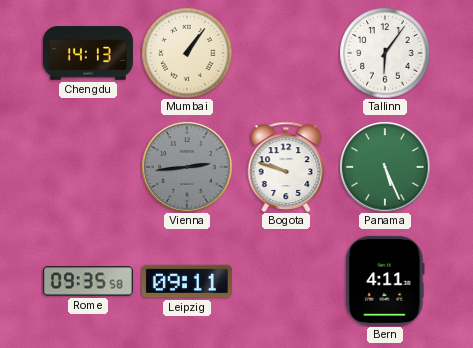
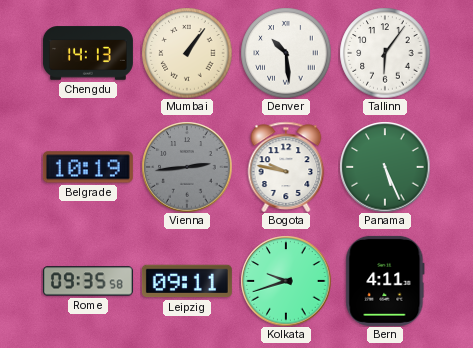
Denver: none -> 10:29 (286, 53)
Belgrade: none -> 10:19 (88, 167)
Bogota: 9:48 -> 9:47 (286, 167)
Kolkata: none -> 9:42 (286, 281)
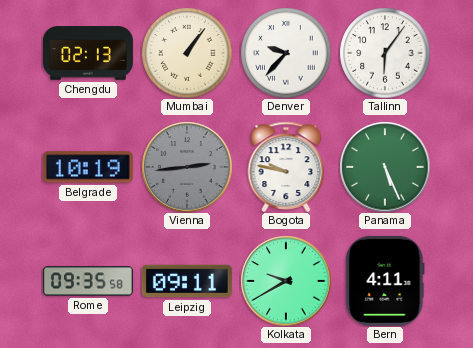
Chengdu: 14:13 -> 02:13 (88, 53)
Denver: 10:29 -> 9:37 (286, 53)
Kolkata: 9:42 -> 9:40 (286, 281)
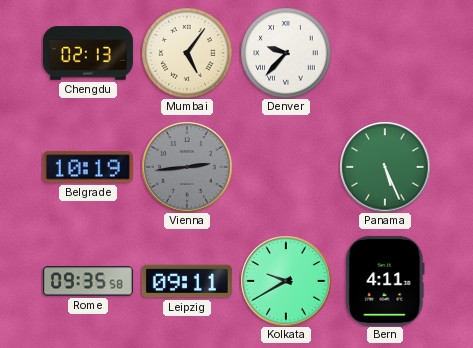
Mumbai: 1:06 -> 5:06 (187, 53)
Tallinn: 6:06 -> none (385, 53)
Bogota: 9:47 -> none (286, 167)
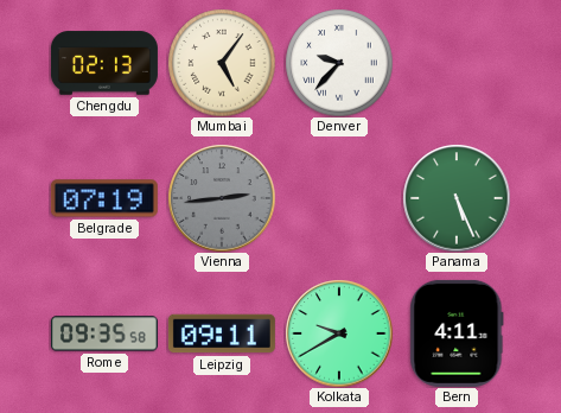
Belgrade: 10:19 -> 07:19 (104, 198)
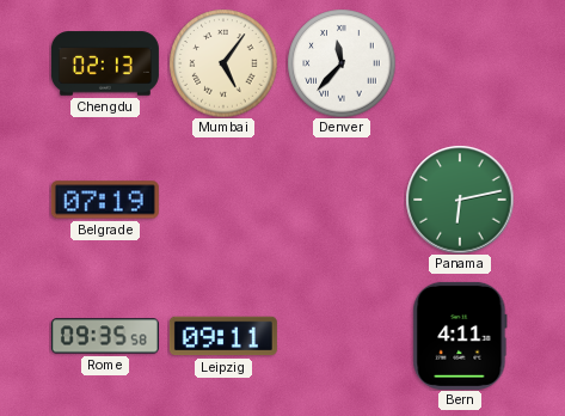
Denver: 9:37 -> 11:37 (342, 63)
Vienna: 2:44 -> none (222, 198)
Panama: 5:26 -> 6:13 (460, 200)
Kolkata: 9:40 -> none (339, 333)
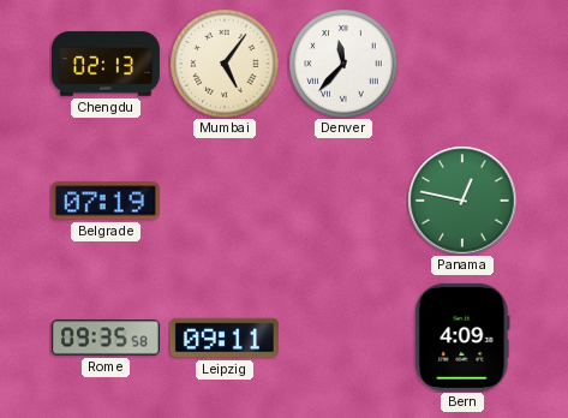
Panama: 6:13 -> 12:47 (462, 201)
Bern: 4:11 -> 4:09 (462, 338)
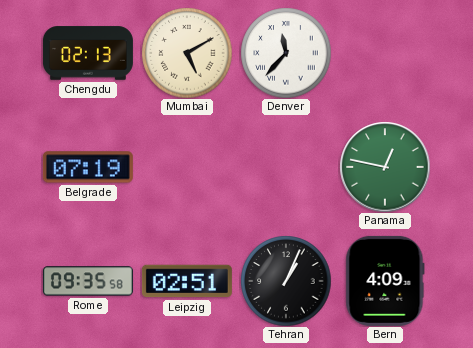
Mumbai: 5:06 -> 5:10 (187, 53)
Leipzig: 09:11 -> 02:51 (187, 281)
Tehran: none -> 1:04 (286, 281)
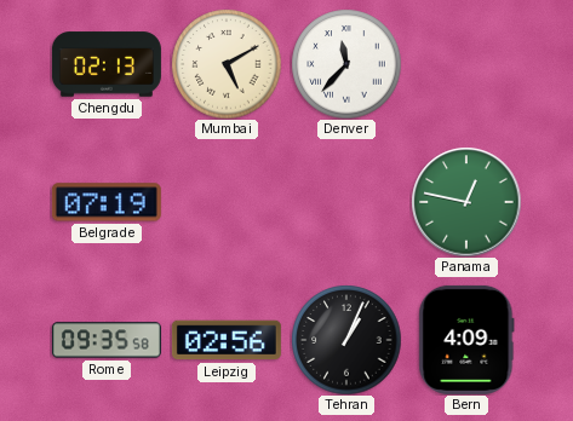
Leipzig: 02:51 -> 02:56 (227, 340)
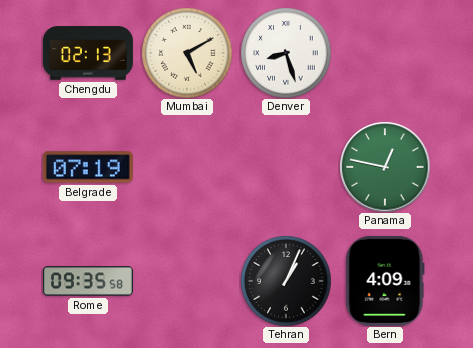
Denver: 11:37 -> 8:27 (286, 53)
Leipzig: 02:56 -> none (227, 340)
